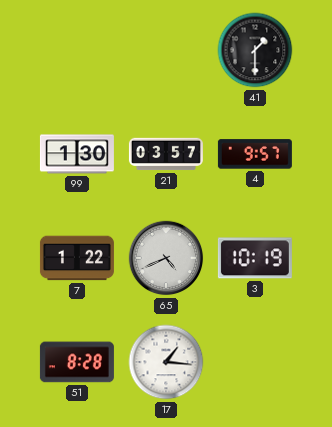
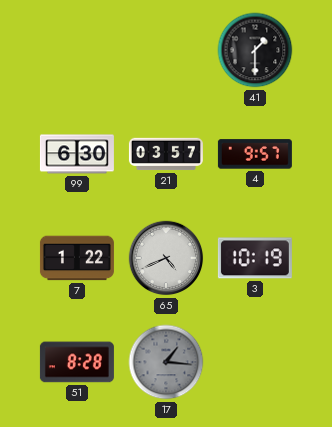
99: 1:30 -> 6:30 (77, 154)
17 dial: white -> grey (166, 362)
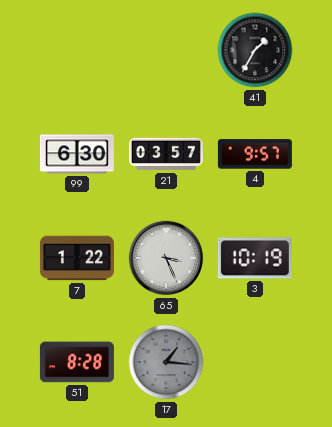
41: 1:30 -> 1:35 (255, 50)
65: 4:41 -> 3:26 (166, 258)
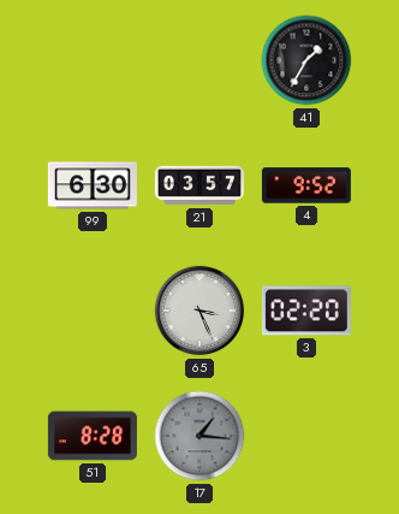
4: 9:57 -> 9:52 (306, 185)
7: 1:22 -> none (77, 258)
3: 10:19 -> 02:20 (306, 311)
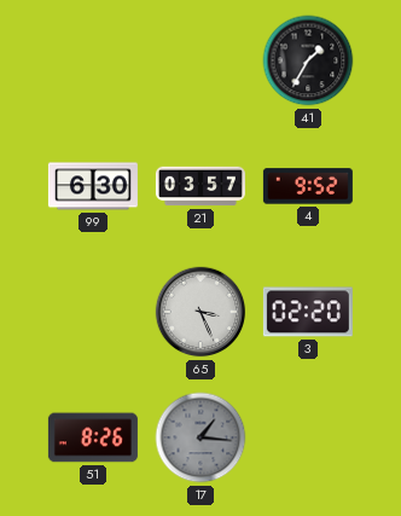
51: 8:28 -> 8:26 (93, 437)
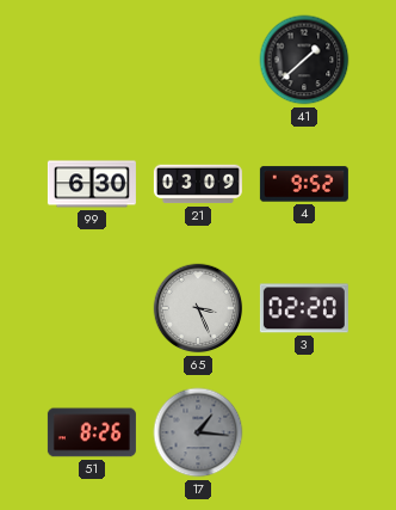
41: 1:35 -> 1:38 (304, 60)
21: 03:57 -> 03:09 (198, 184)
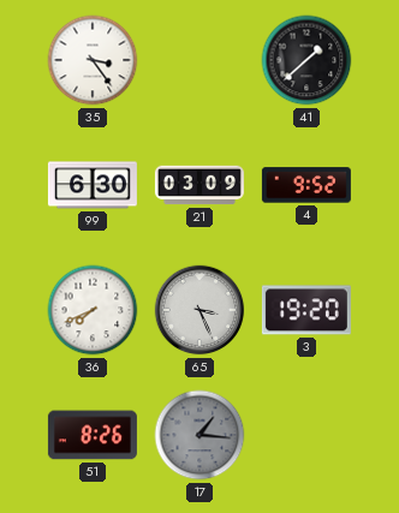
35: none -> 3:24 (93, 60)
36: none -> 7:41 (93, 310)
3: 02:20 -> 19:20 (306, 310)
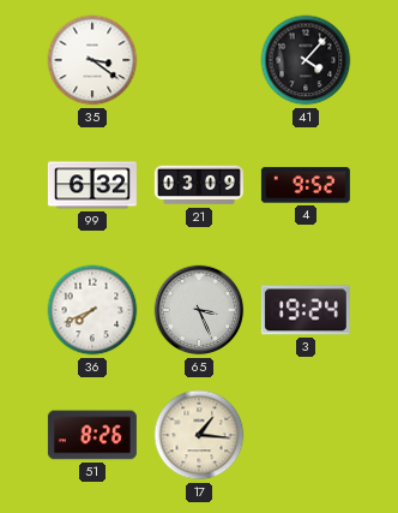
35: 3:24 -> 3:21 (92, 60)
41: 1:38 -> 4:07 (306, 60)
99: 6:30 -> 6:32 (92, 185)
3: 19:20 -> 19:24 (306, 310)
17 dial: grey -> cream (199, 435)
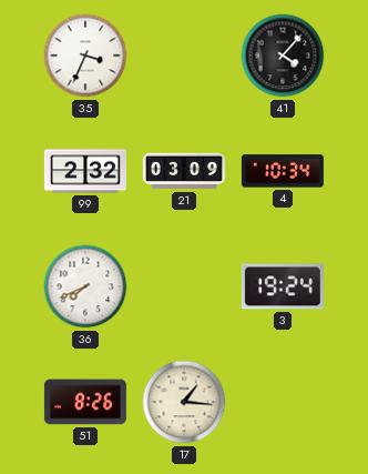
35: 3:21 -> 3:34 (85, 56)
99: 6:32 -> 2:32 (85, 171)
4: 9:52 -> 10:34 (283, 171)
65: 3:26 -> none (199, 310)
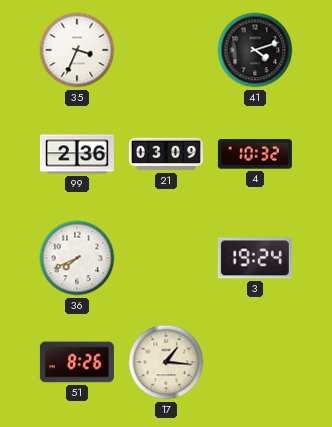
41: 4:07 -> 4:12 (255, 50)
99: 2:32 -> 2:36 (77, 154)
4: 10:34 -> 10:32 (255, 154)
